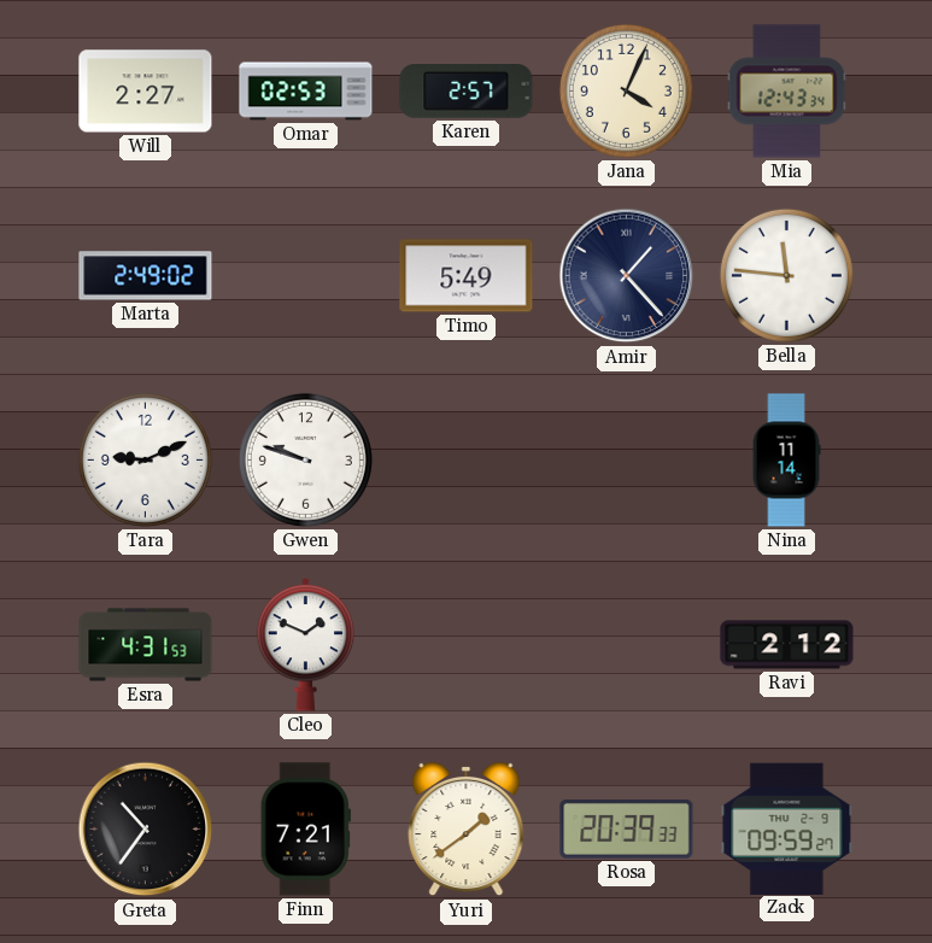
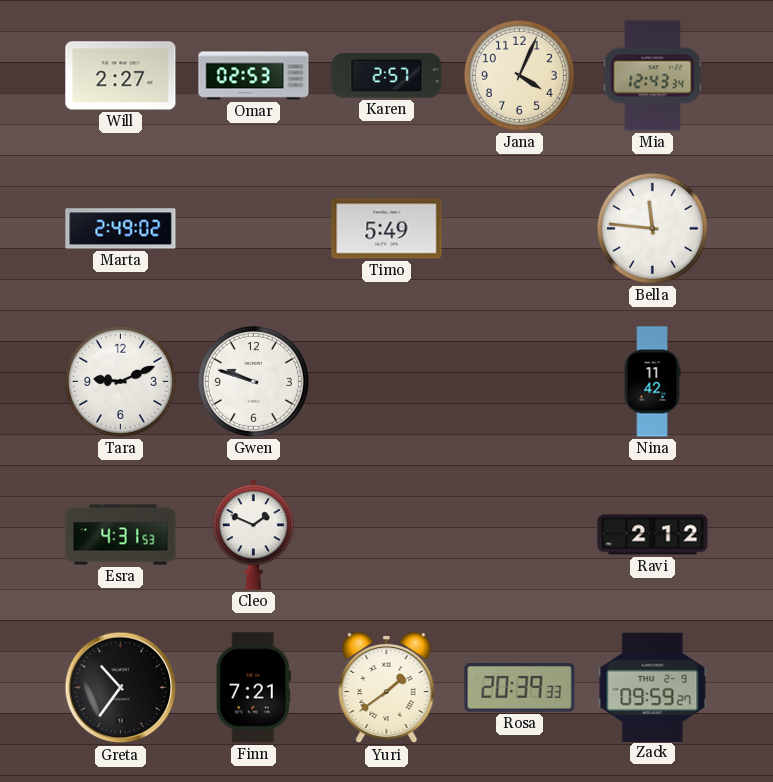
Amir: 1:23 -> none (627, 276)
Nina: 11:14 -> 11:42 (652, 382)
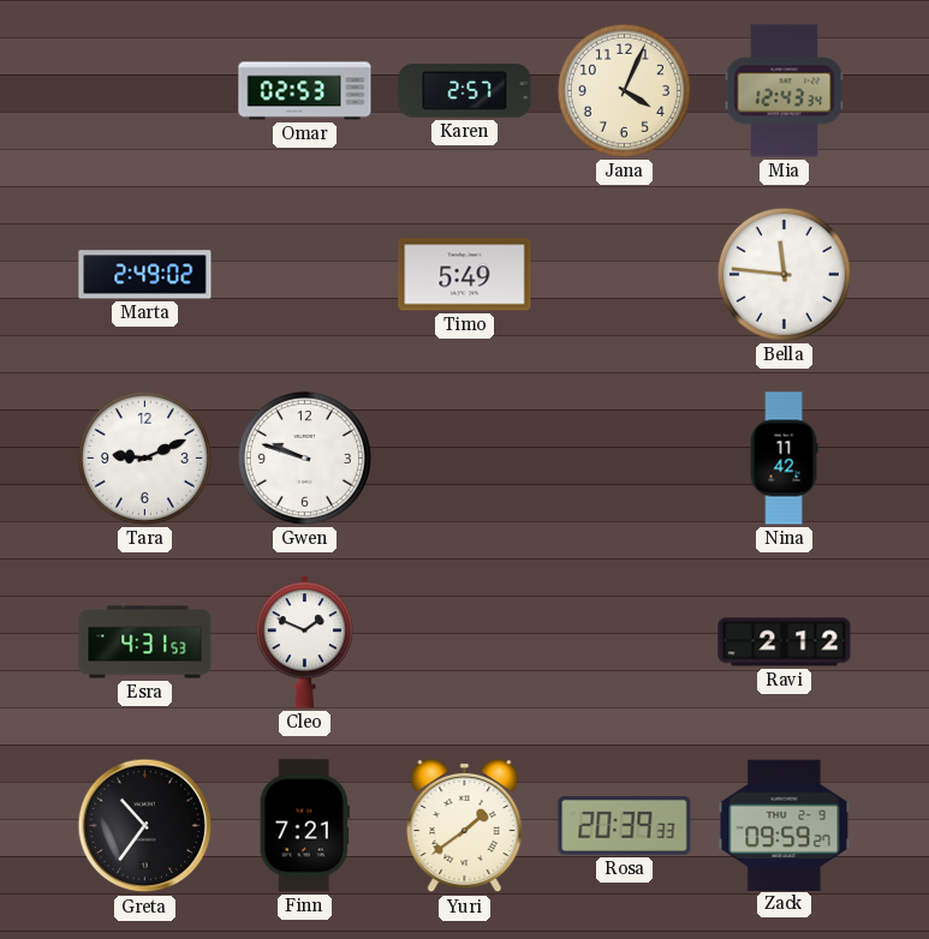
Will: 2:27 -> none (121, 76)
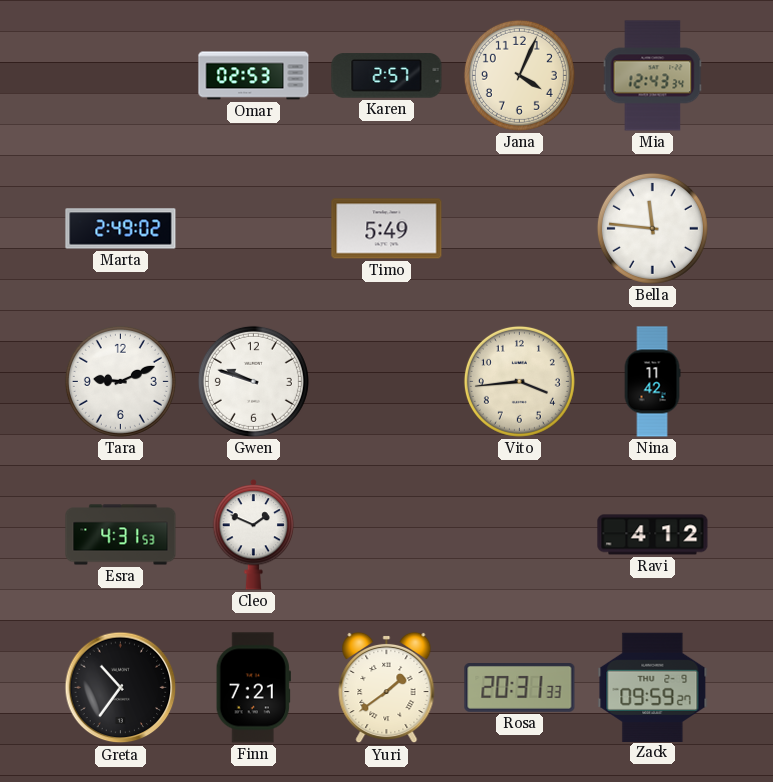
Vito: none -> 3:44 (519, 381)
Ravi: 2:12 -> 4:12 (653, 535)
Rosa: 20:39 -> 20:31 (520, 688)
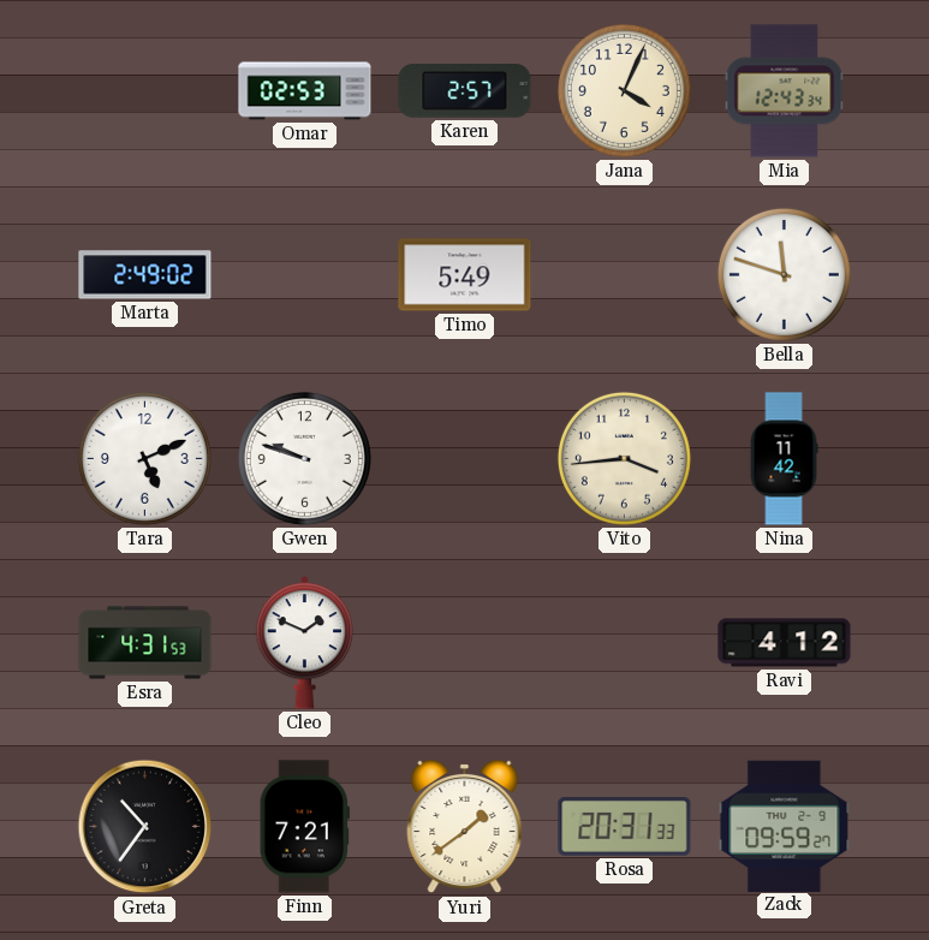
Bella: 11:46 -> 11:48 (784, 274)
Tara: 9:11 -> 5:11 (144, 458)
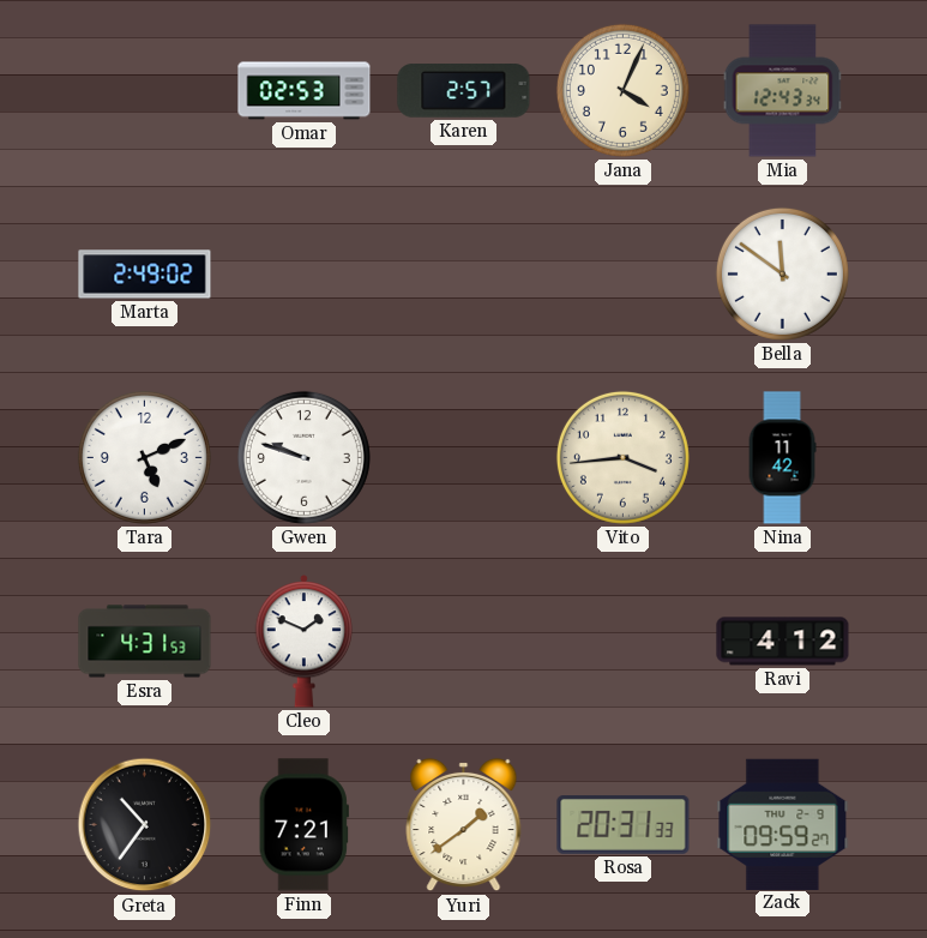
Timo: 5:49 -> none (465, 275)
Bella: 11:48 -> 11:51 (782, 273)
